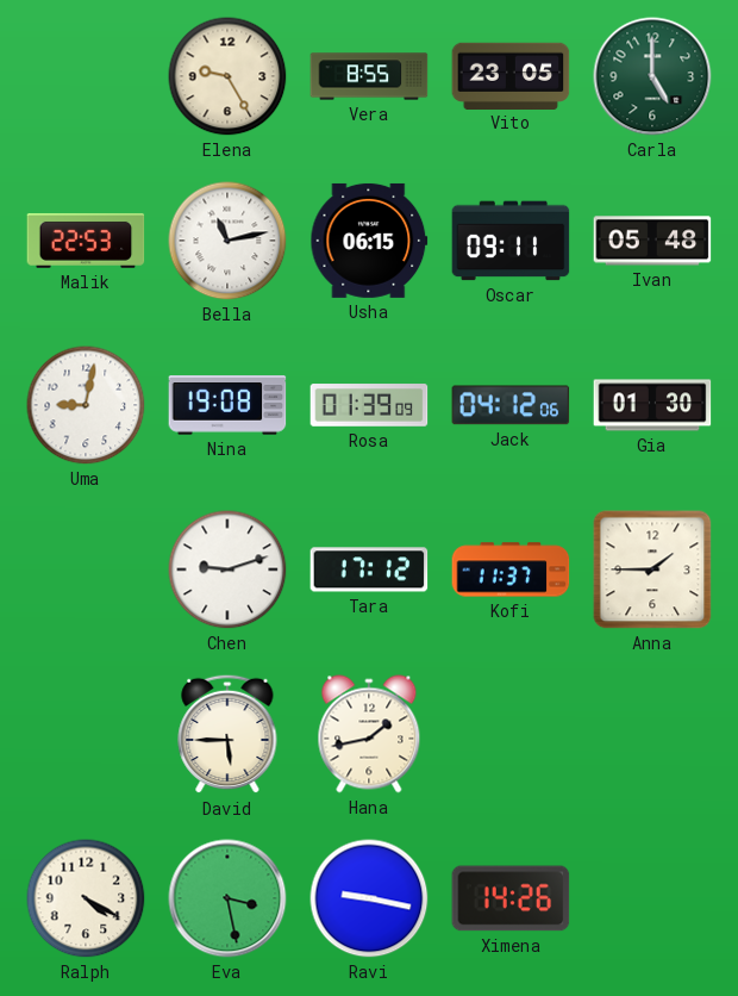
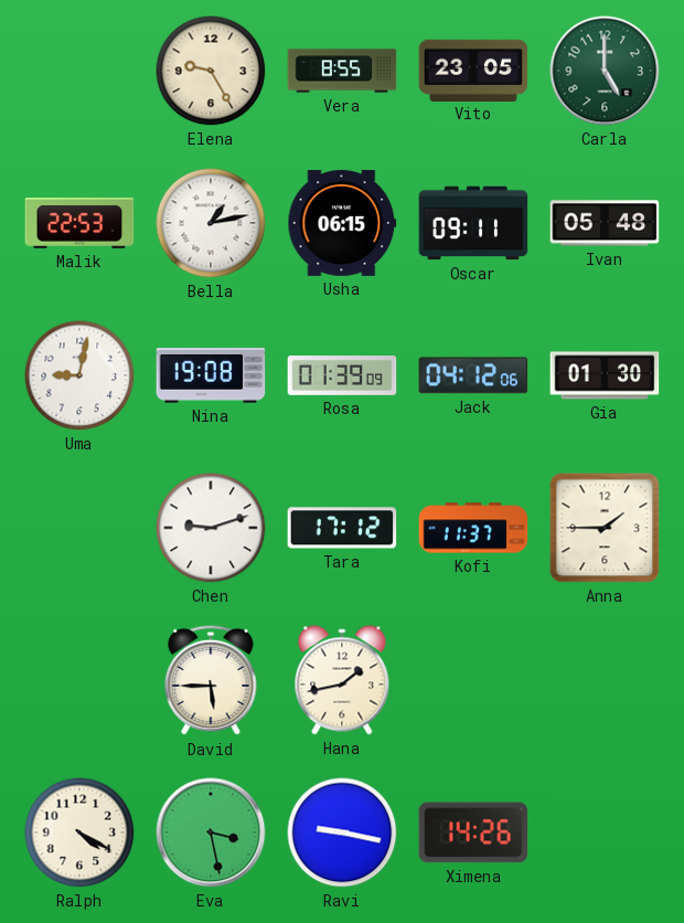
Bella: 11:13 -> 1:13 (211, 223)
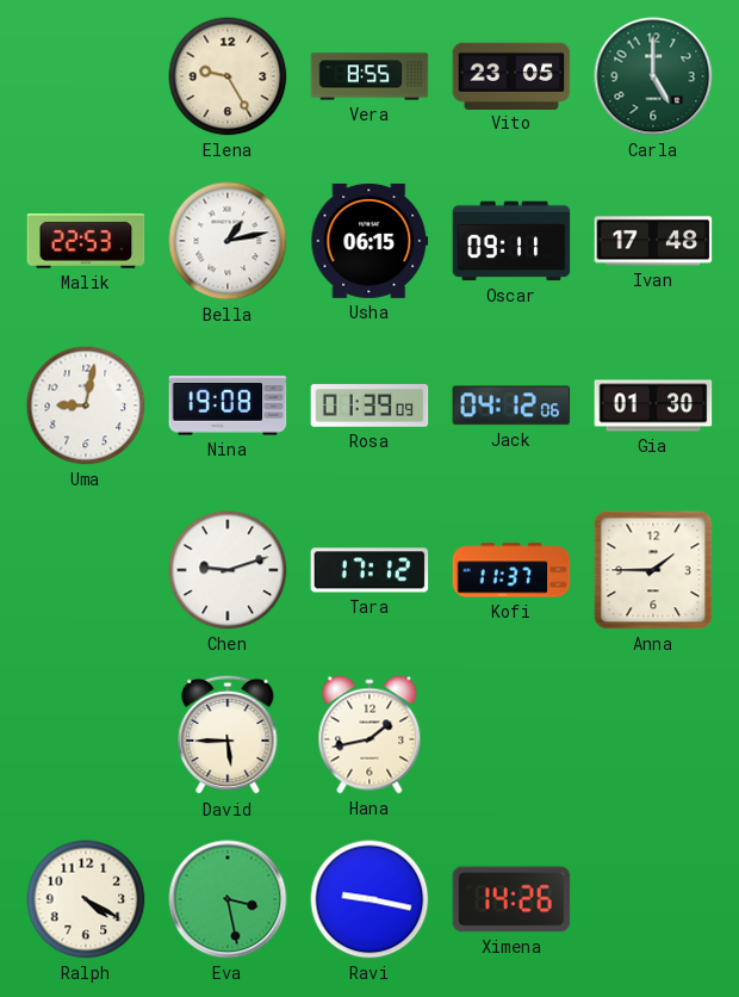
Ivan: 05:48 -> 17:48 (653, 241)
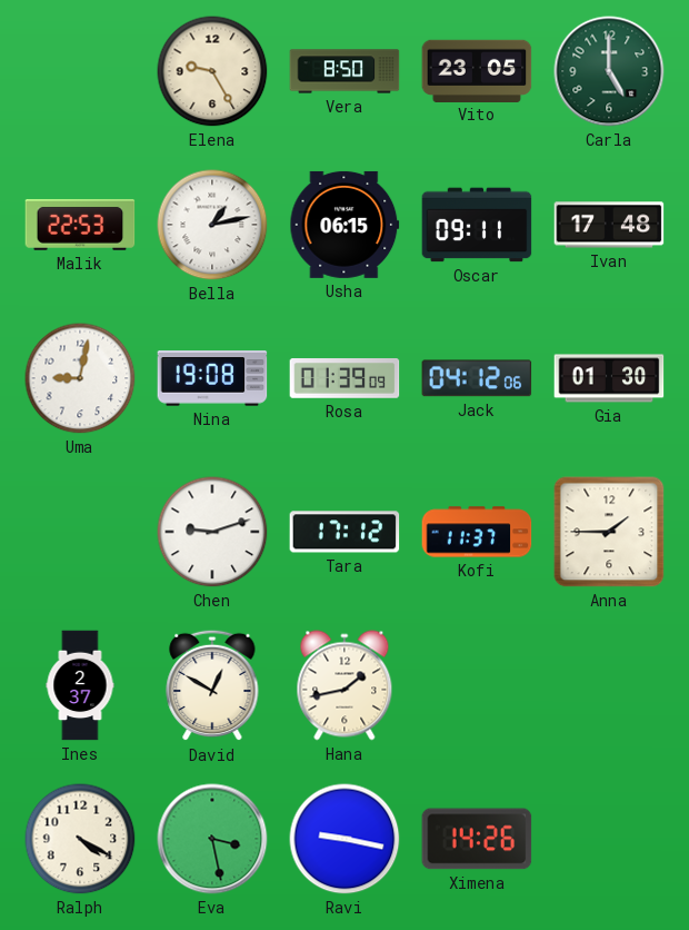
Vera: 8:55 -> 8:50 (344, 71)
Ines: none -> 2:37 (80, 685)
David: 5:45 -> 12:50 (212, 685)
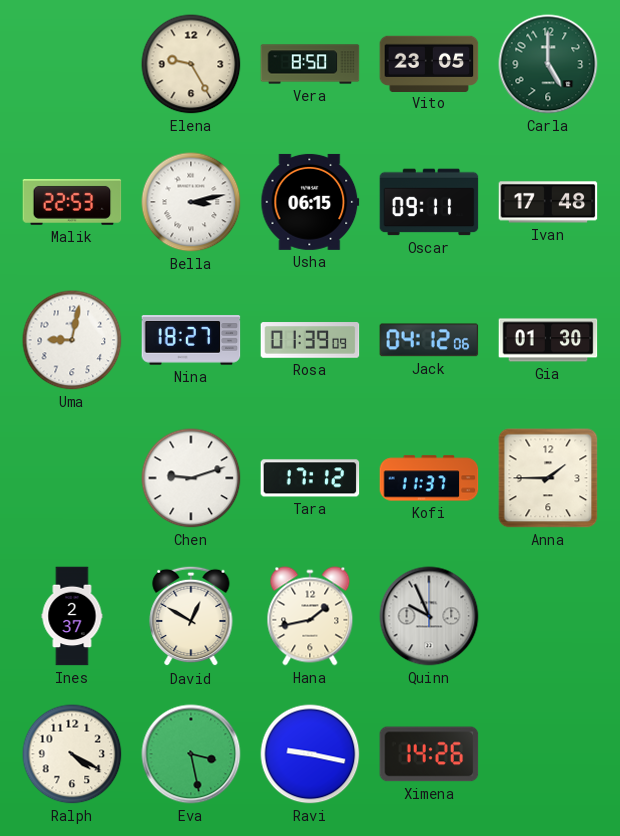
Bella: 1:13 -> 3:13 (191, 202)
Nina: 19:08 -> 18:27 (191, 340)
Quinn: none -> 9:56 (429, 616)
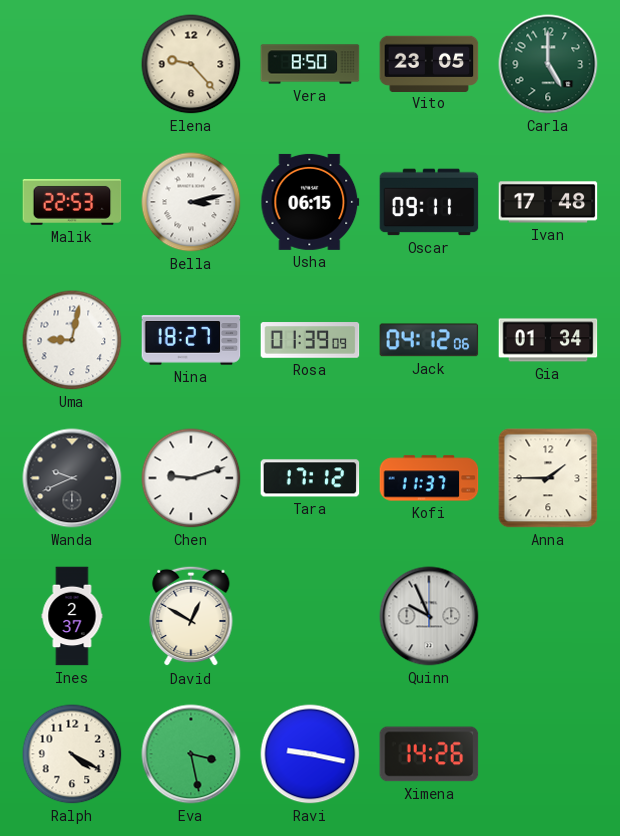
Elena: 9:25 -> 9:23 (191, 64)
Gia: 01:30 -> 01:34 (548, 340)
Wanda: none -> 9:41 (72, 478)
Hana: 1:43 -> none (310, 616)
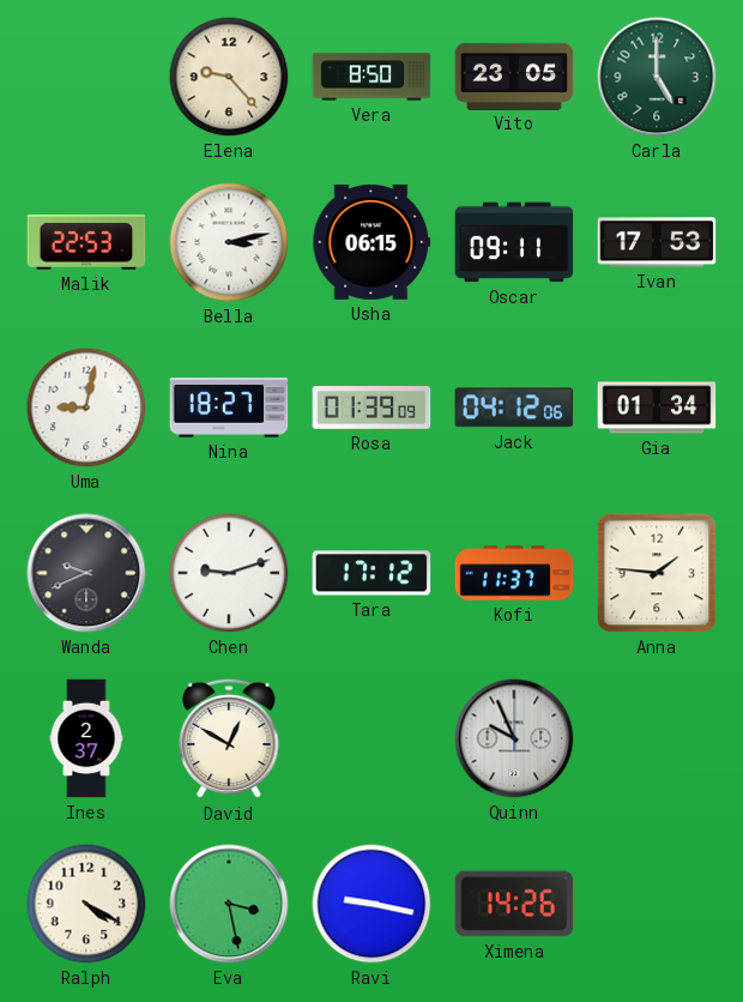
Ivan: 17:48 -> 17:53 (657, 242)
Anna: 1:45 -> 1:46 (657, 573)
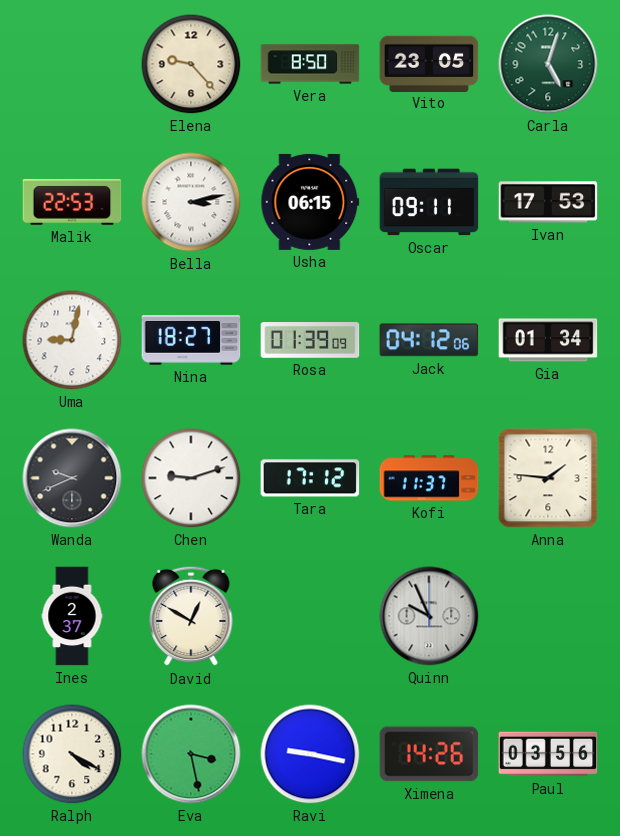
Carla: 5:00 -> 5:03 (548, 64)
Paul: none -> 03:56 (548, 754)
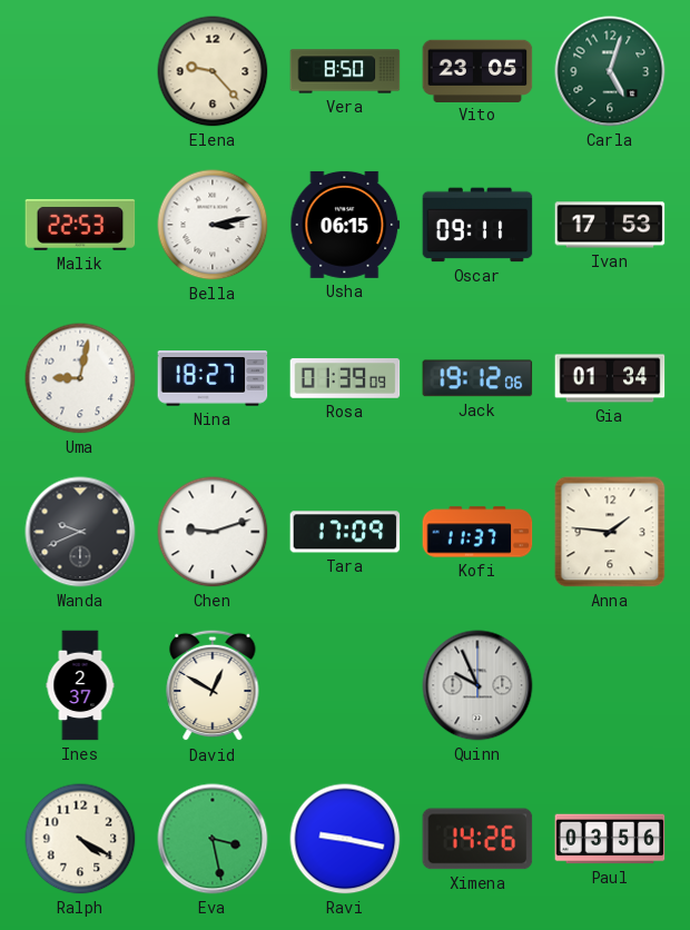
Jack: 04:12 -> 19:12 (477, 378)
Tara: 17:12 -> 17:09 (345, 532)
